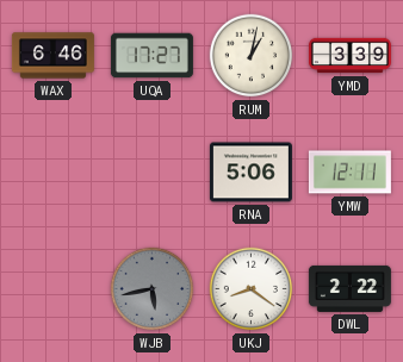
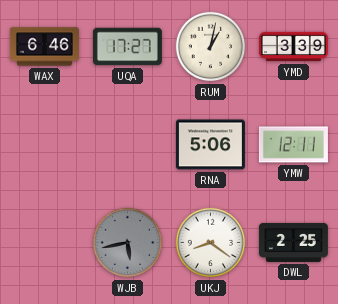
DWL: 2:22 -> 2:25 (293, 242)
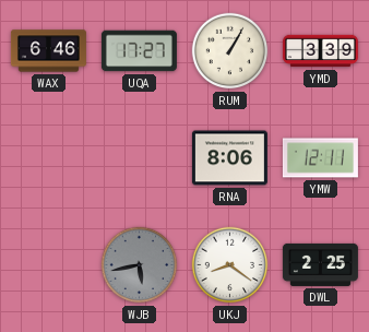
RUM: 1:02 -> 1:05 (230, 51)
RNA: 5:06 -> 8:06 (229, 158)
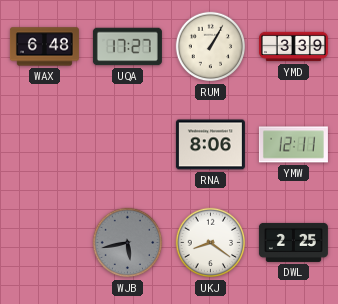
WAX: 6:46 -> 6:48 (44, 47)
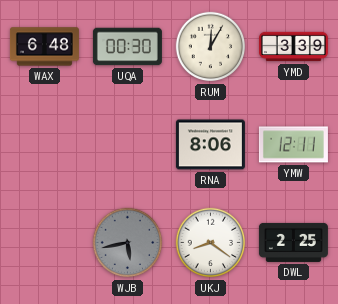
UQA: 17:27 -> 00:30 (127, 47)
RUM: 1:05 -> 12:05 (211, 47)
